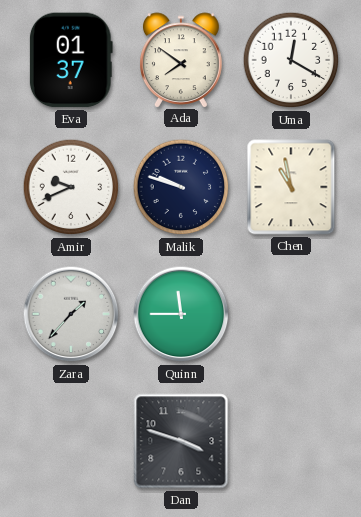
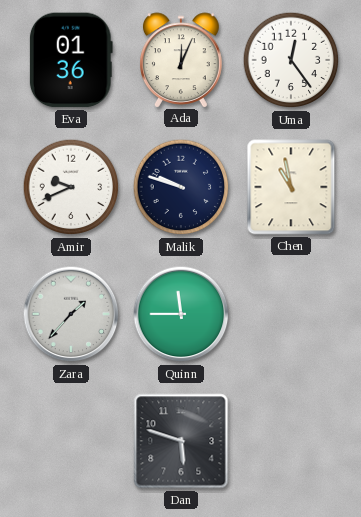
Eva: 01:37 -> 01:36 (71, 60)
Ada: 7:51 -> 12:04 (182, 60)
Uma: 12:20 -> 12:24 (291, 60)
Dan: 3:48 -> 5:48 (181, 441)
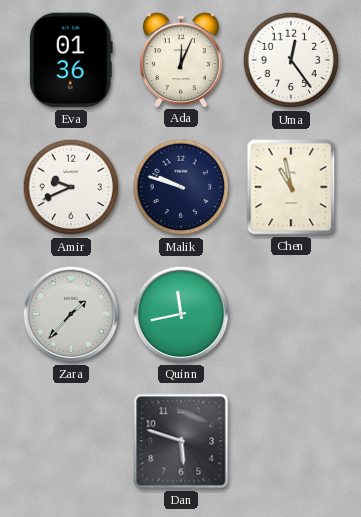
Quinn: 11:45 -> 11:43 (181, 314)
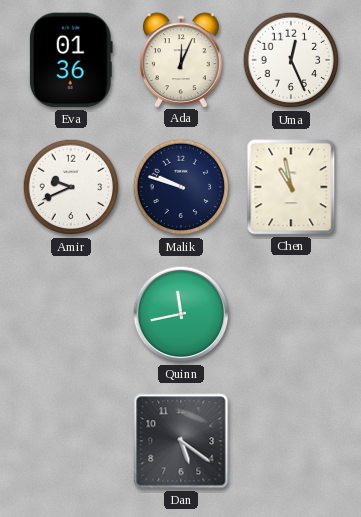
Uma: 12:24 -> 12:26 (291, 60)
Zara: 1:37 -> none (71, 314)
Dan: 5:48 -> 5:21 (181, 441)
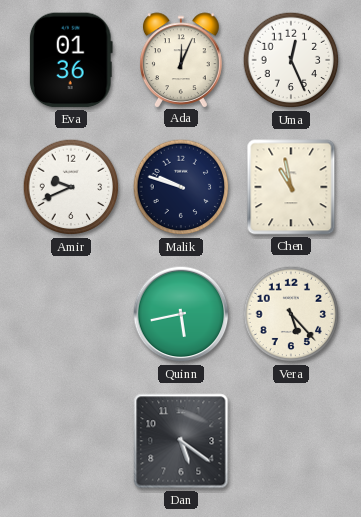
Quinn: 11:43 -> 5:43 (181, 314)
Vera: none -> 5:23 (291, 314)
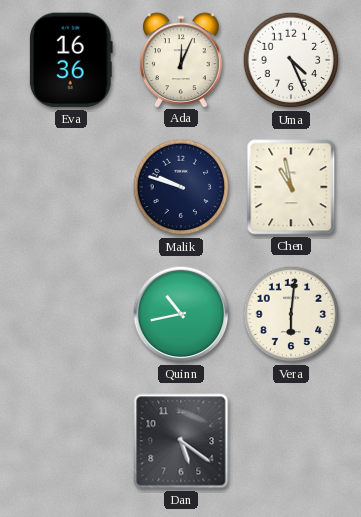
Eva: 01:36 -> 16:36 (71, 60)
Uma: 12:26 -> 4:26 (291, 60)
Amir: 9:41 -> none (71, 187)
Quinn: 5:43 -> 10:43 (181, 314)
Vera: 5:23 -> 6:01 (291, 314)
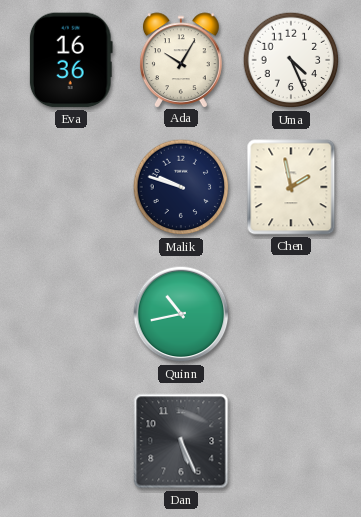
Ada: 12:04 -> 10:05 (182, 60)
Chen: 10:58 -> 1:58 (291, 187)
Vera: 6:01 -> none (291, 314)
Dan: 5:21 -> 5:26 (181, 441)
